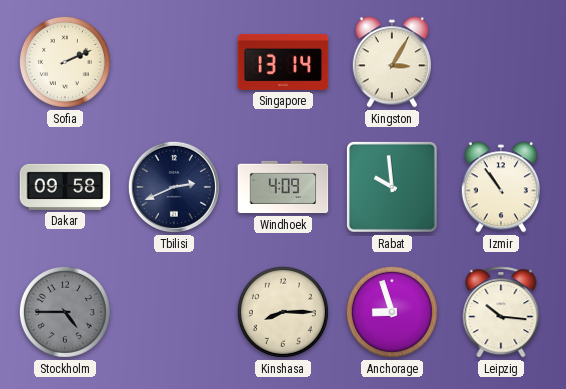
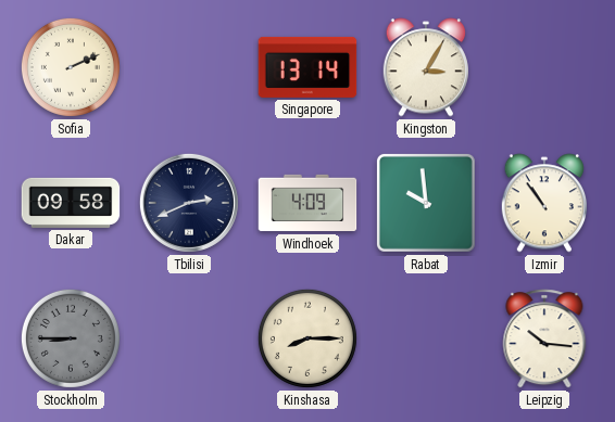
Stockholm: 4:45 -> 8:45 (71, 338)
Anchorage: 8:57 -> none (392, 312)
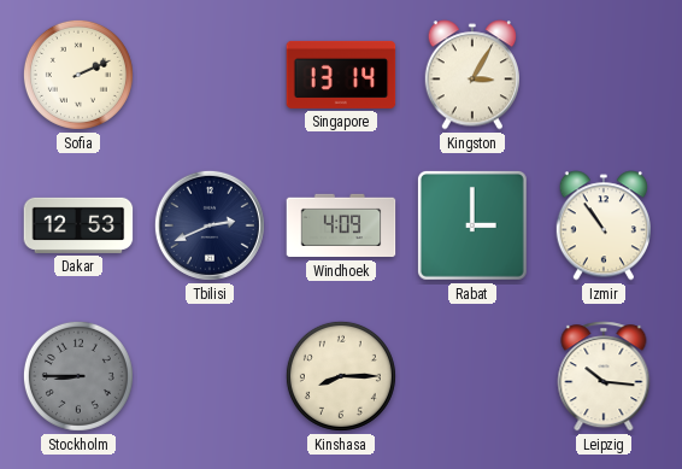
Dakar: 09:58 -> 12:53 (78, 225)
Rabat: 9:59 -> 3:00 (472, 225)
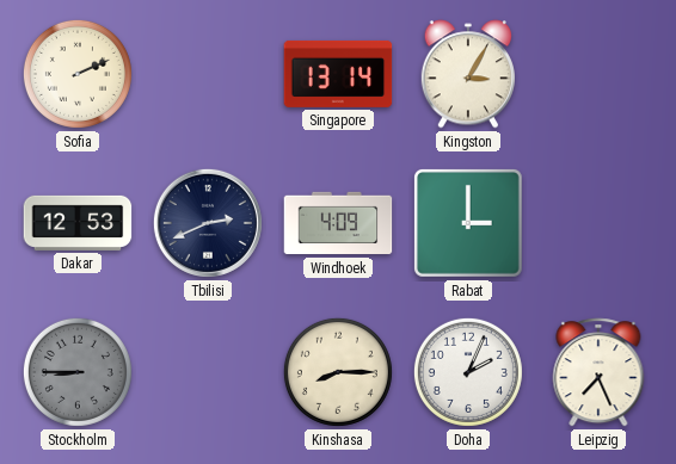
Izmir: 10:54 -> none (602, 225)
Doha: none -> 2:04 (468, 372)
Leipzig: 10:16 -> 7:26 (598, 372)
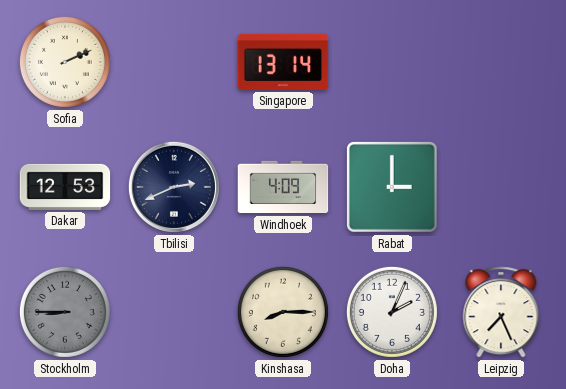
Kingston: 3:05 -> none (467, 74)
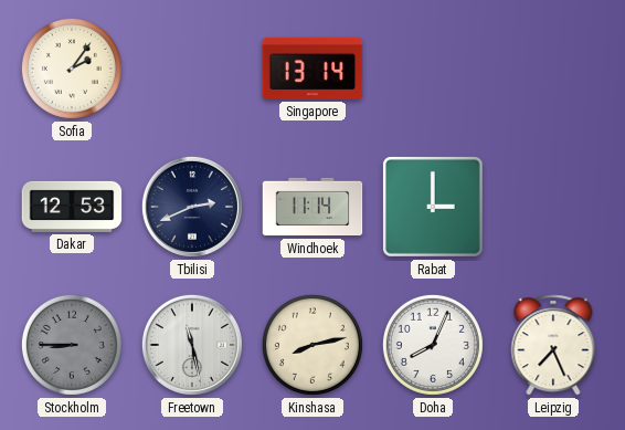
Sofia: 2:11 -> 2:06 (72, 69)
Windhoek: 4:09 -> 11:14 (312, 207)
Freetown: none -> 11:28 (192, 345)
Kinshasa: 8:15 -> 8:13 (312, 345)
Doha: 2:04 -> 8:04 (433, 345)
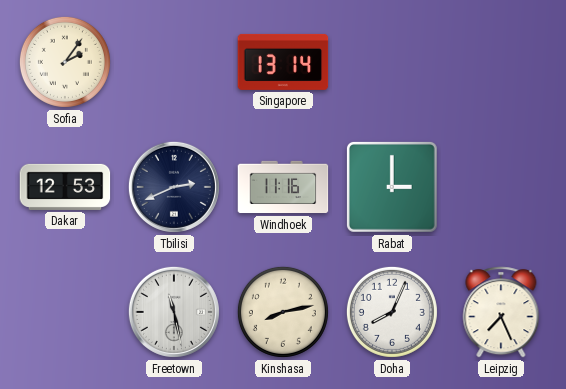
Windhoek: 11:14 -> 11:16 (283, 187)
Stockholm: 8:45 -> none (72, 345)
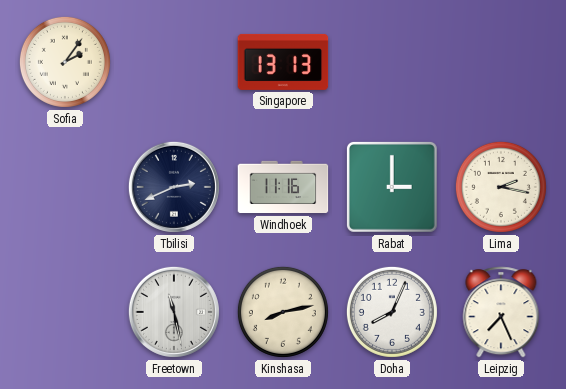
Singapore: 13:14 -> 13:13 (283, 62)
Dakar: 12:53 -> none (65, 187)
Lima: none -> 2:17 (501, 187)
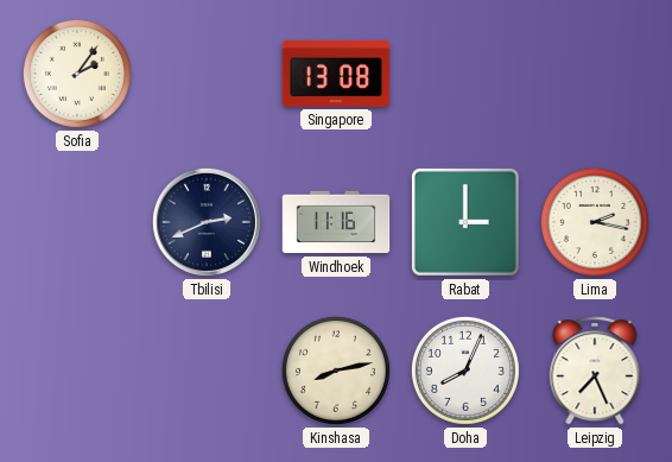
Singapore: 13:13 -> 13:08 (336, 74)
Freetown: 11:28 -> none (174, 312)
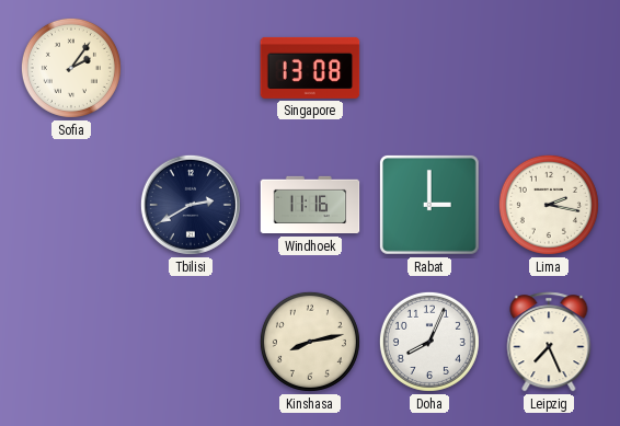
Tbilisi: 2:41 -> 2:40 (191, 205)
